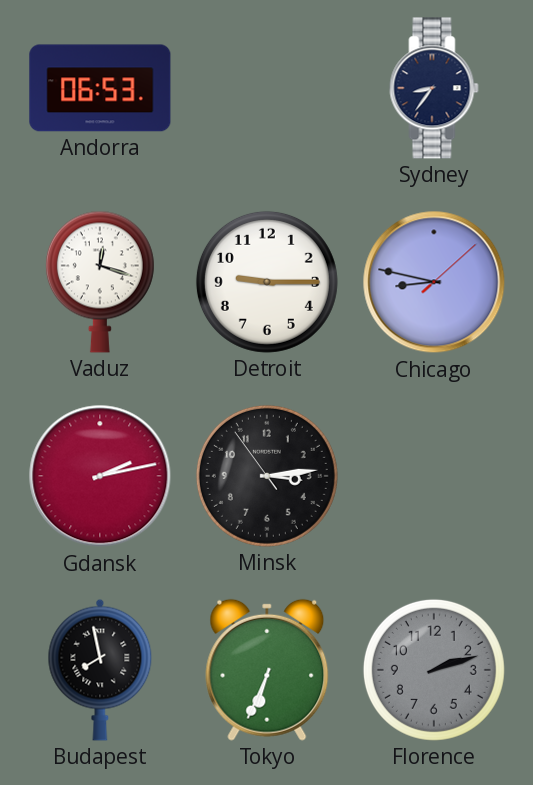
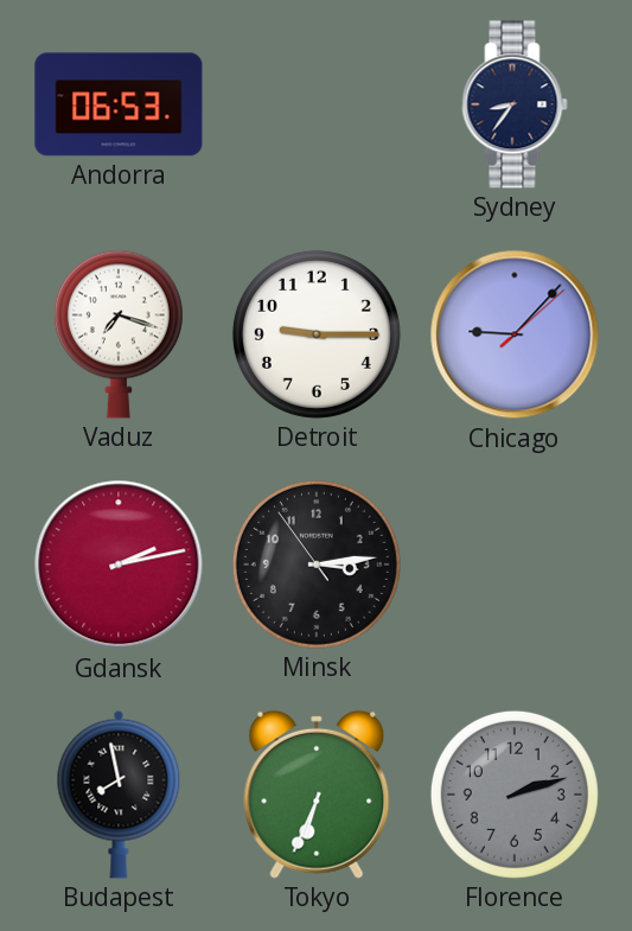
Vaduz: 12:18 -> 7:18 (119, 334)
Chicago: 8:47 -> 9:07 (515, 334)
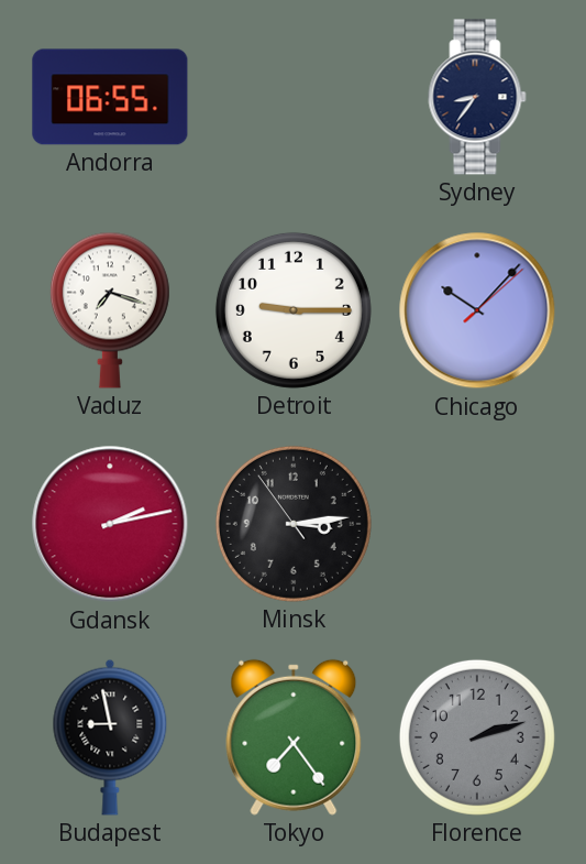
Andorra: 06:53 -> 06:55 (110, 97)
Chicago: 9:07 -> 10:07 (477, 310)
Budapest: 7:58 -> 8:58 (110, 737)
Tokyo: 6:34 -> 7:24 (294, 737)
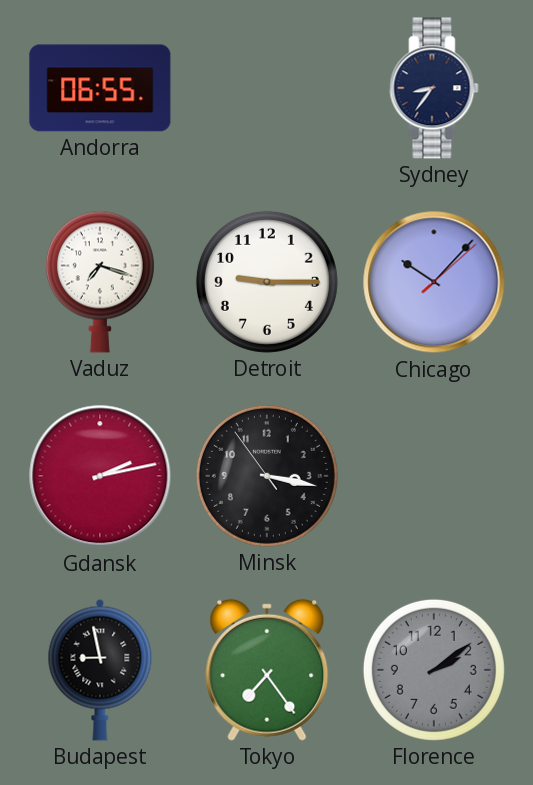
Minsk: 3:13 -> 3:16 (267, 476)
Florence: 2:12 -> 2:09 (434, 670)
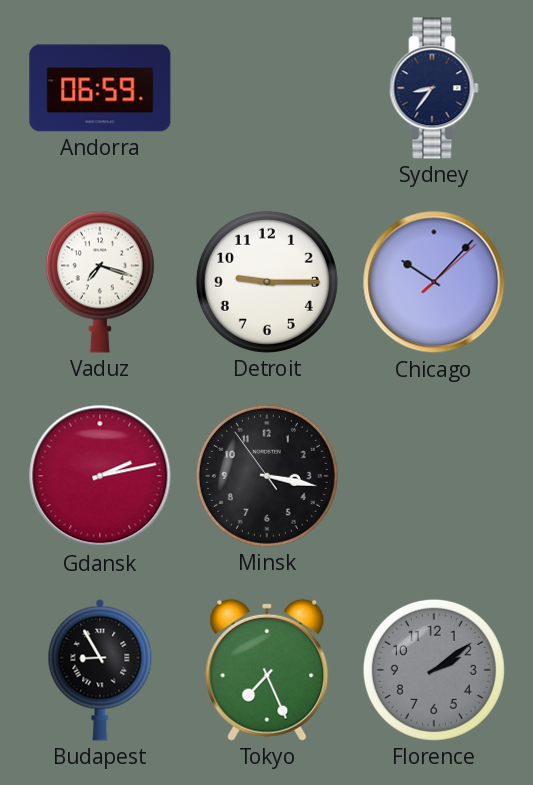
Andorra: 06:55 -> 06:59 (100, 88)
Budapest: 8:58 -> 8:55 (100, 670)
Tokyo: 7:24 -> 7:26 (267, 670)
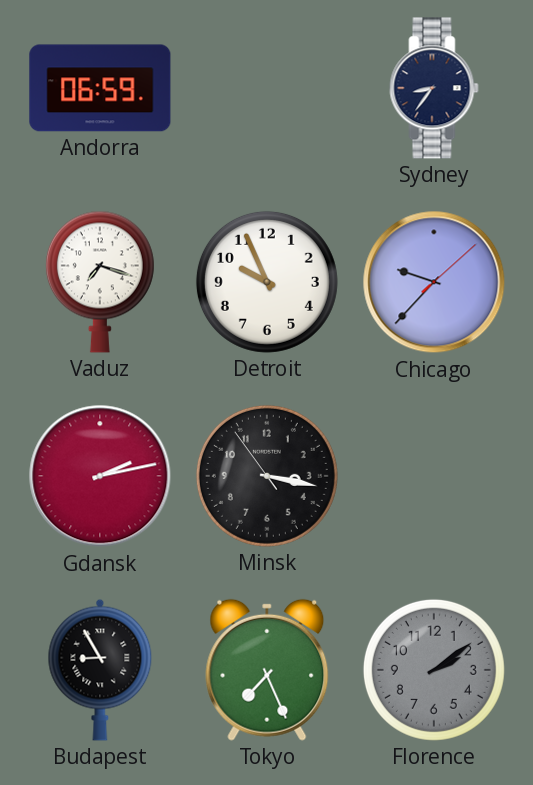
Detroit: 9:15 -> 9:56 (267, 282)
Chicago: 10:07 -> 9:37 (434, 282)
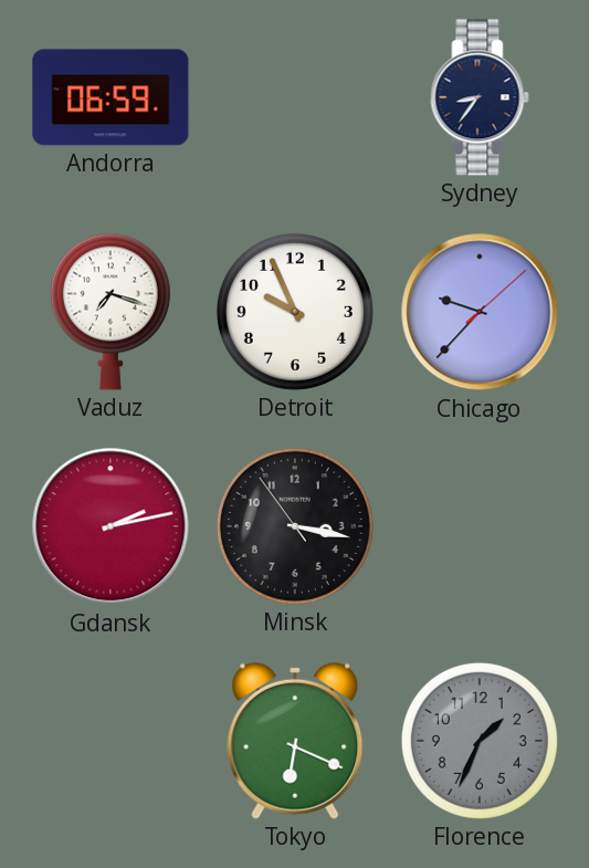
Budapest: 8:55 -> none (100, 670)
Tokyo: 7:26 -> 6:19 (295, 741)
Florence: 2:09 -> 1:34 (480, 741)
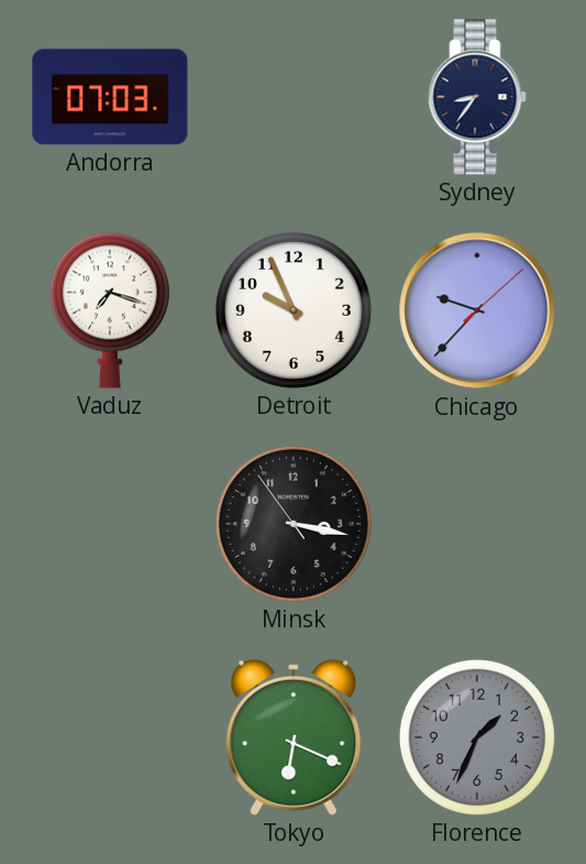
Andorra: 06:59 -> 07:03 (110, 97)
Gdansk: 2:13 -> none (111, 526)
